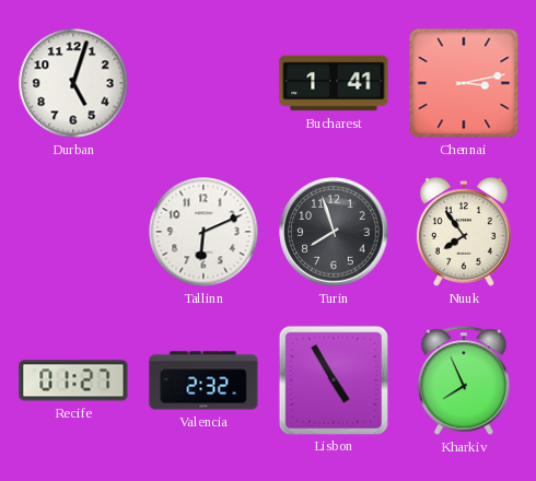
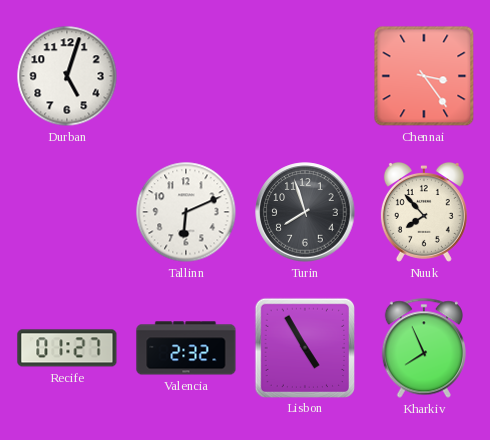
Bucharest: 1:41 -> none (334, 83)
Chennai: 3:13 -> 3:24 (424, 76)
Nuuk: 7:54 -> 7:53 (424, 212)
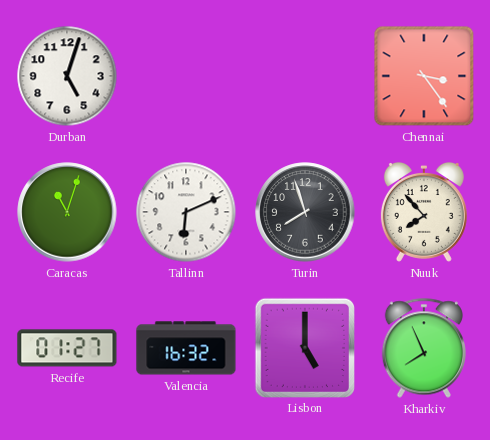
Caracas: none -> 11:03 (67, 212)
Valencia: 2:32 -> 16:32 (186, 348)
Lisbon: 4:55 -> 5:00 (304, 347)
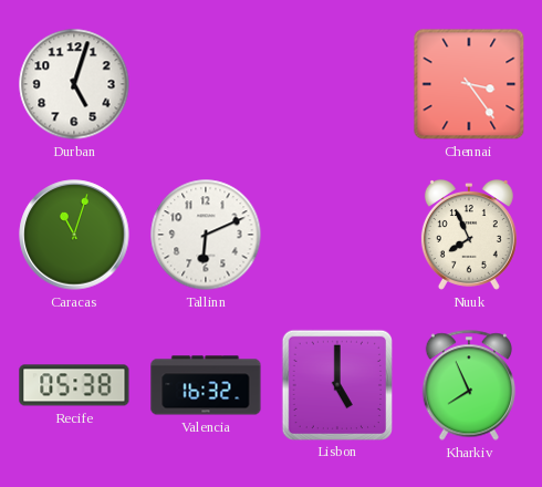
Turin: 7:57 -> none (305, 212)
Nuuk: 7:53 -> 7:56 (469, 235)
Recife: 01:27 -> 05:38 (74, 385)
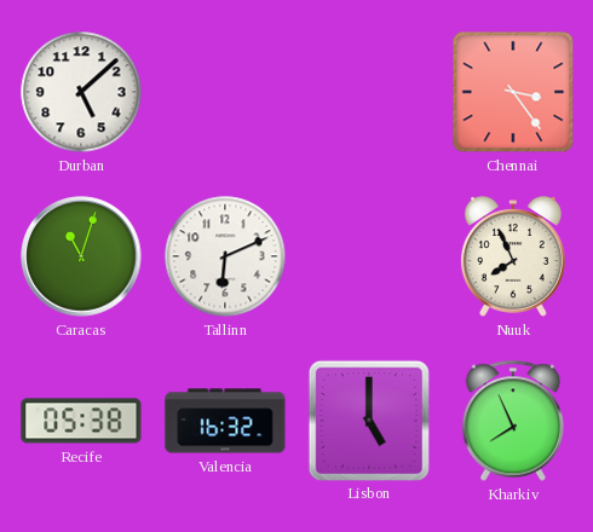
Durban: 5:03 -> 5:08 (81, 92)
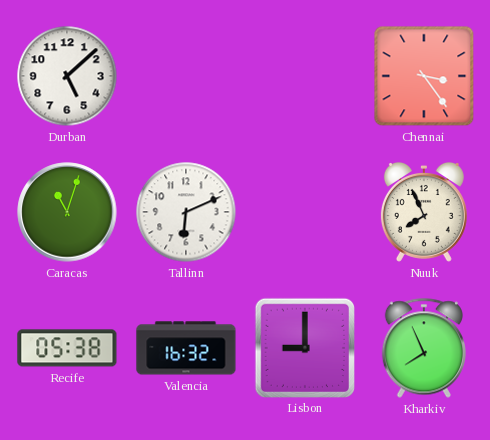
Lisbon: 5:00 -> 9:00 (304, 347)
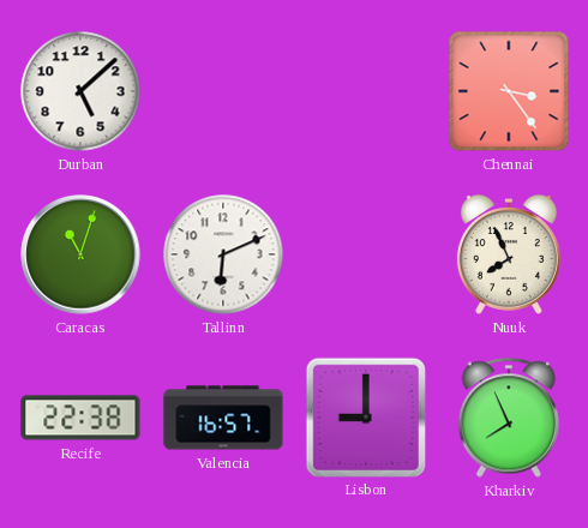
Recife: 05:38 -> 22:38 (80, 418)
Valencia: 16:32 -> 16:57 (223, 418)
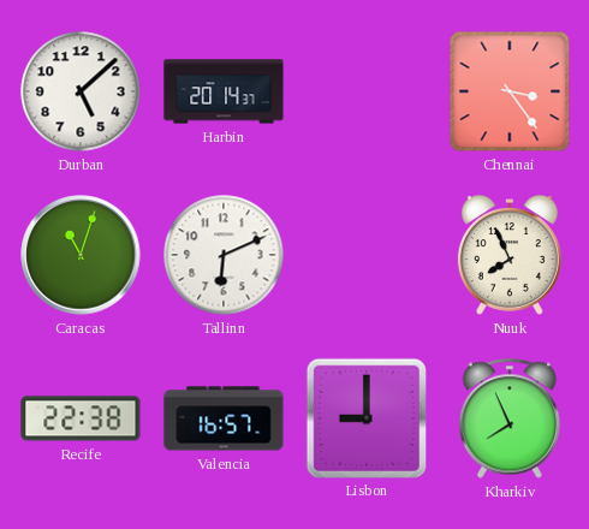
Harbin: none -> 20:14 (224, 91)
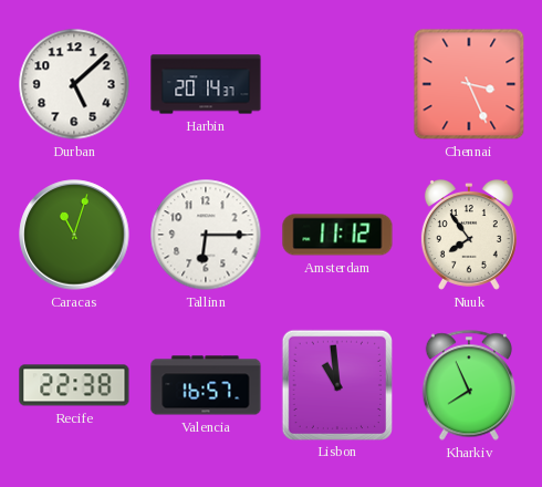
Chennai: 3:24 -> 3:26 (469, 84)
Tallinn: 6:11 -> 6:15 (206, 235)
Amsterdam: none -> 11:12 (337, 235)
Nuuk: 7:56 -> 7:54 (469, 235)
Lisbon: 9:00 -> 10:59 (336, 384)
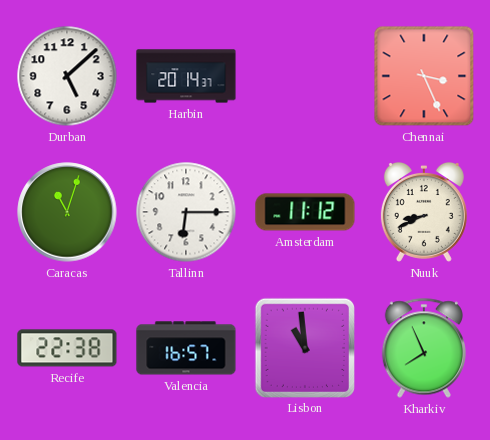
Nuuk: 7:54 -> 8:41 (424, 212)
